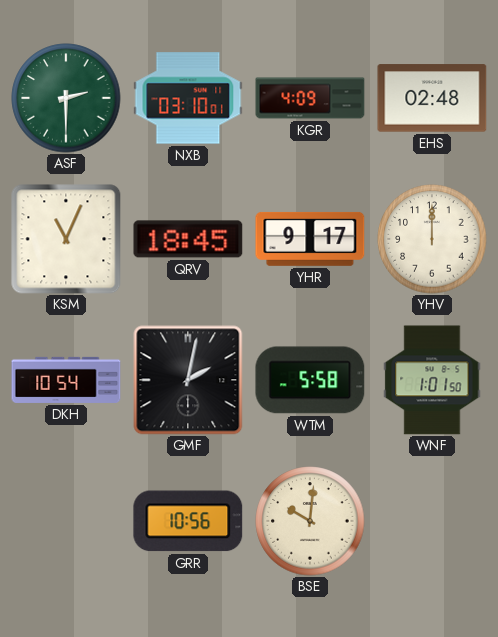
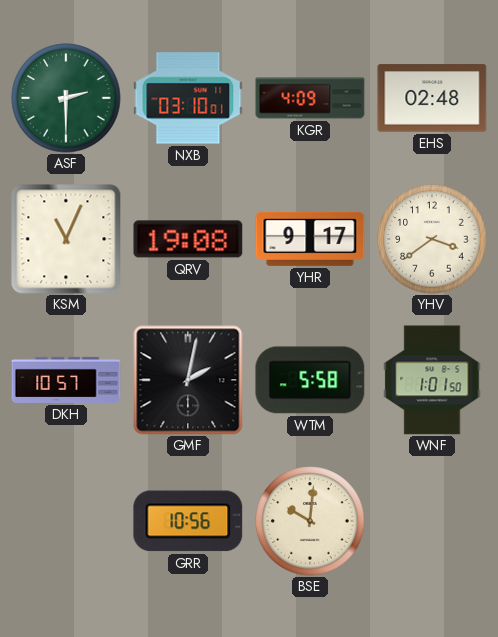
QRV: 18:45 -> 19:08 (188, 239)
YHV: 12:00 -> 3:39 (432, 239)
DKH: 10:54 -> 10:57 (66, 380)
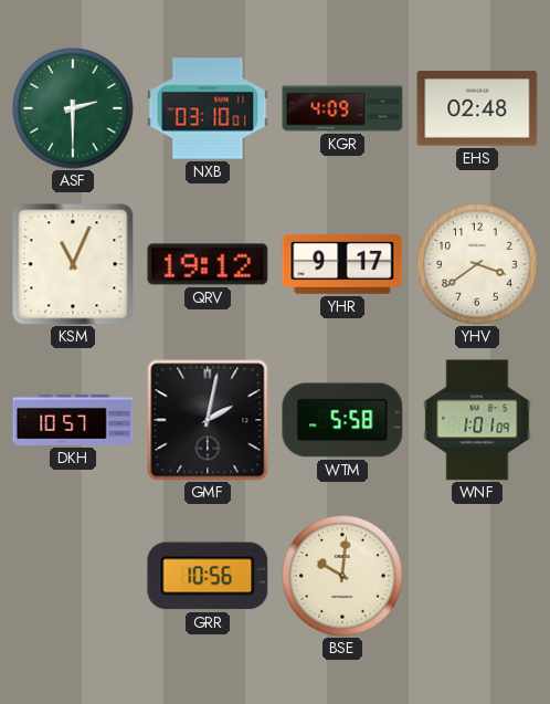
QRV: 19:08 -> 19:12 (208, 264)
WNF: 1:01:50 -> 1:01:09 (477, 420)
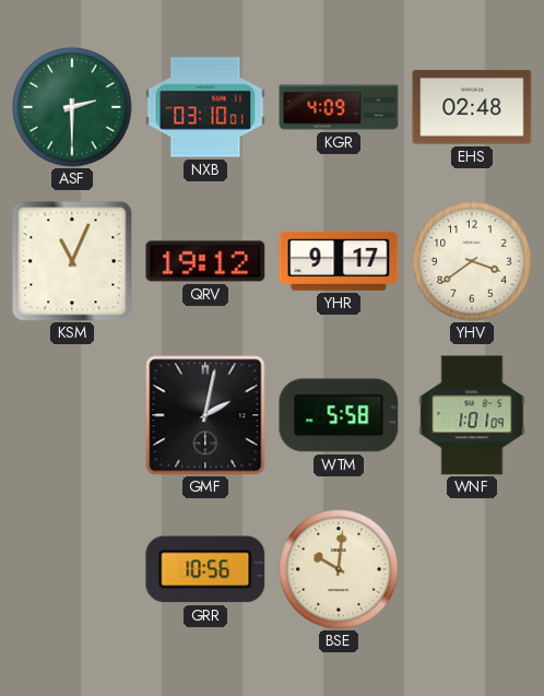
DKH: 10:57 -> none (73, 420)
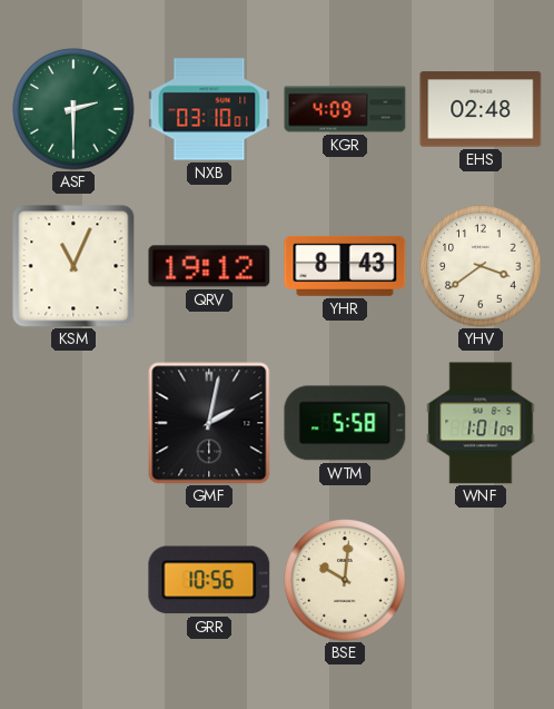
YHR: 9:17 -> 8:43 (345, 266)
